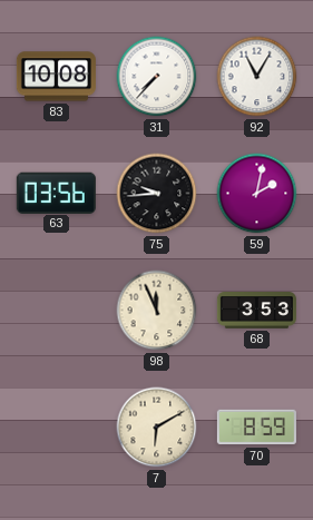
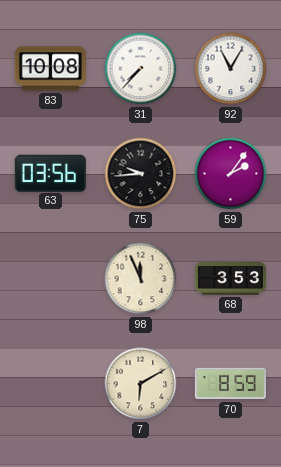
59: 2:02 -> 2:06 (231, 174)
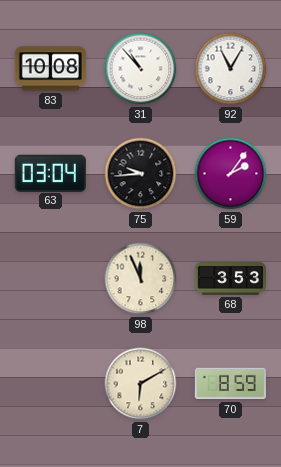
31: 7:37 -> 10:53 (141, 69)
63: 03:56 -> 03:04 (50, 173)
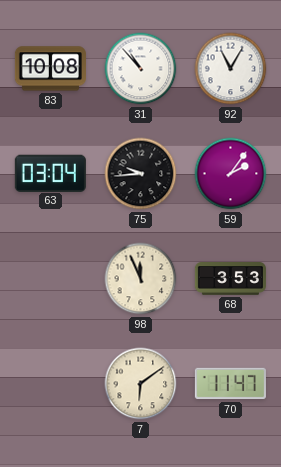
7: 6:10 -> 6:09 (141, 384)
70: 8:59 -> 11:47 (230, 384)
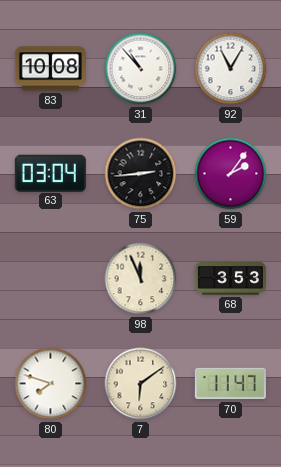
75: 9:44 -> 2:44 (141, 174)
80: none -> 7:48 (51, 384)
